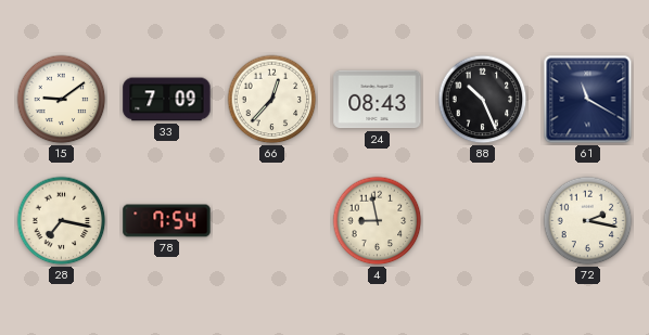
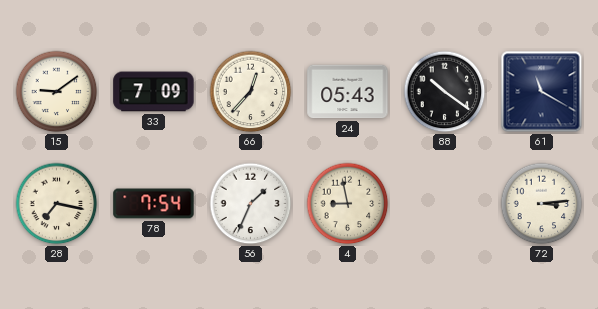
24: 08:43 -> 05:43 (348, 92)
88: 10:26 -> 10:21 (445, 92)
56: none -> 1:34 (251, 204)
72: 2:17 -> 3:14 (542, 204)
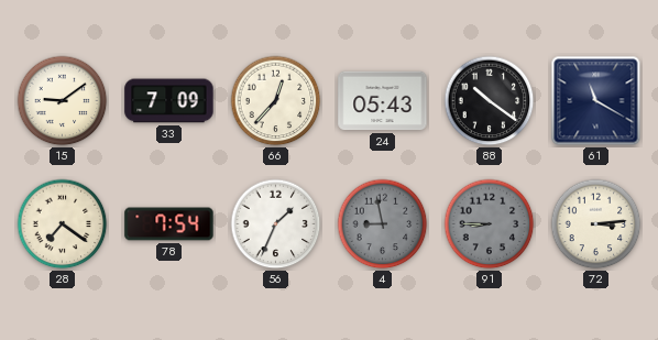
28: 7:17 -> 7:21 (63, 224)
4 dial: cream -> grey (383, 224)
91: none -> 8:45 (490, 224)
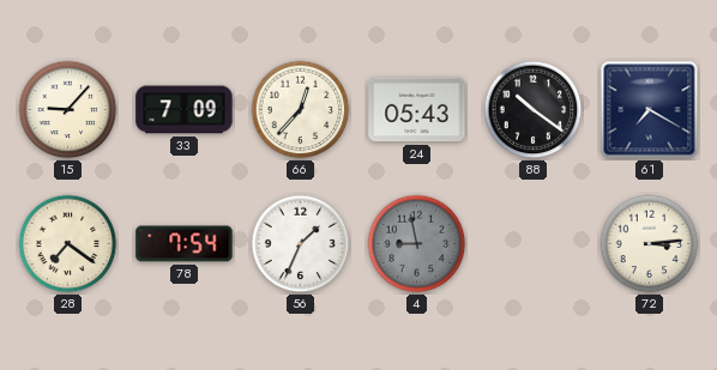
15: 9:09 -> 9:07 (68, 110)
61: 11:20 -> 7:20 (650, 110)
91: 8:45 -> none (490, 224)
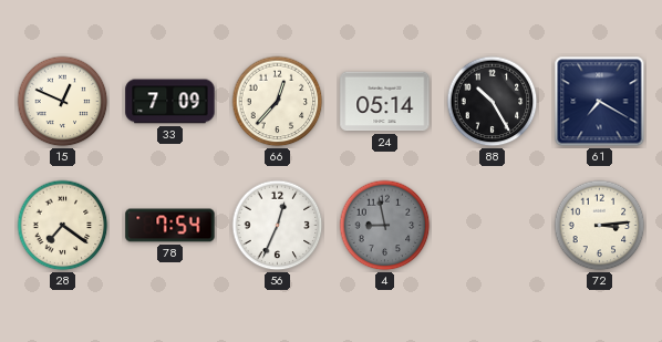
15: 9:07 -> 12:49 (63, 102)
24: 05:43 -> 05:14 (385, 102)
88: 10:21 -> 10:25 (493, 102)
56: 1:34 -> 12:34 (278, 226)
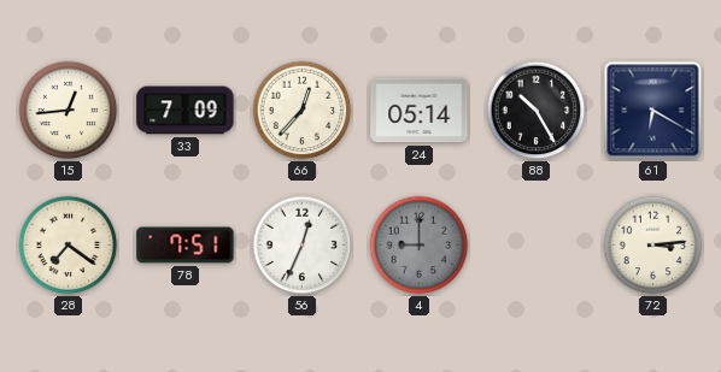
15: 12:49 -> 12:44 (69, 111)
61: 7:20 -> 6:20 (653, 111)
78: 7:54 -> 7:51 (186, 246)
4: 8:58 -> 9:00 (420, 246)
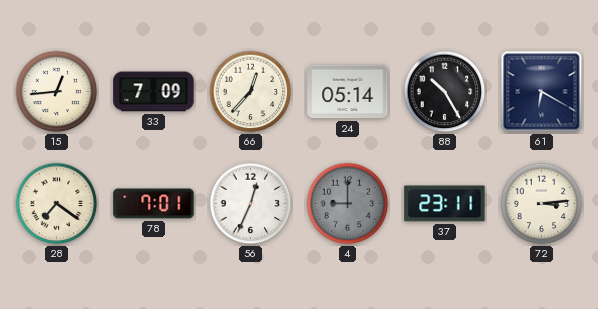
78: 7:51 -> 7:01 (154, 204)
37: none -> 23:11 (445, 204)
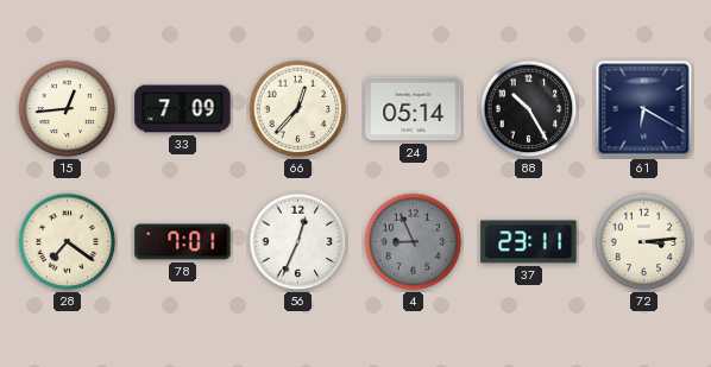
4: 9:00 -> 8:56 (414, 242)
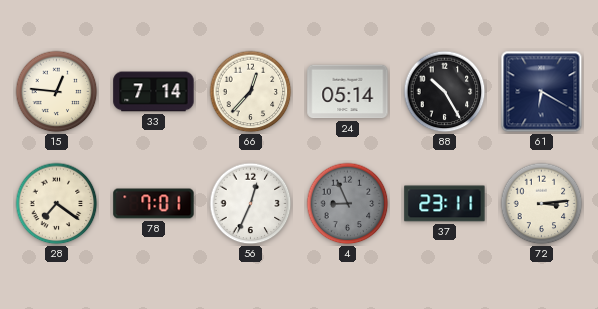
15: 12:44 -> 12:46 (57, 92)
33: 7:09 -> 7:14 (154, 92)
